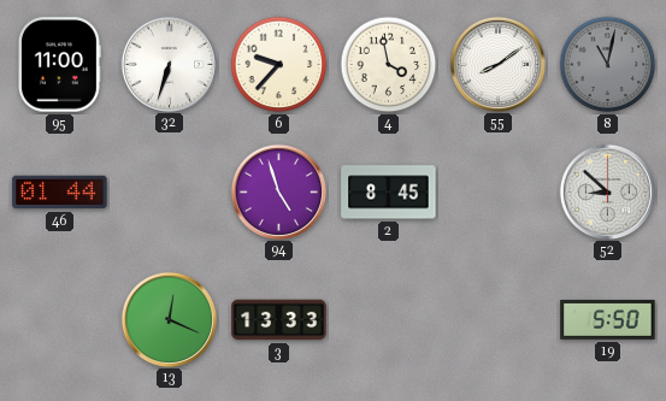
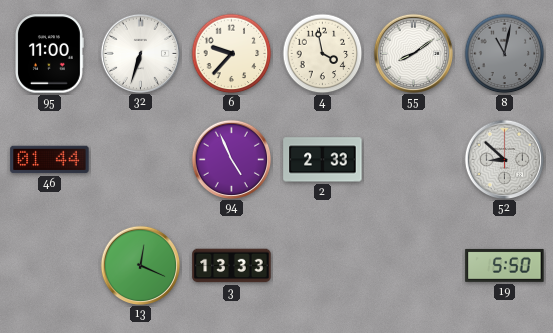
94: 4:57 -> 4:56 (231, 159)
2: 8:45 -> 2:33 (323, 160)
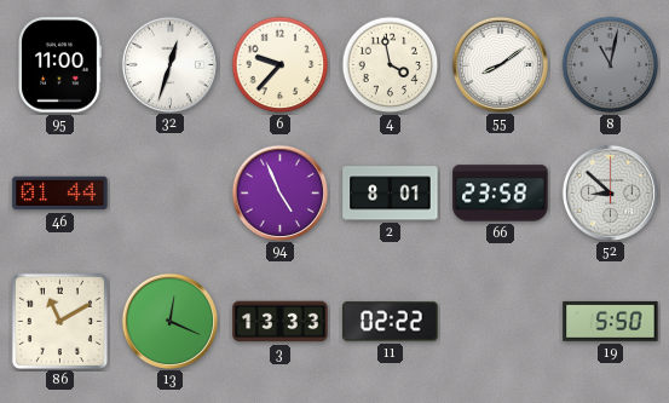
32: 6:33 -> 12:33 (169, 64)
2: 2:33 -> 8:01 (391, 194)
66: none -> 23:58 (501, 194)
86: none -> 11:10 (59, 321)
11: none -> 02:22 (391, 322)
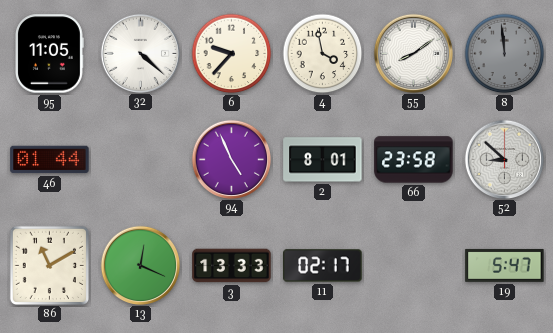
95: 11:00 -> 11:05 (50, 54)
32: 12:33 -> 4:22 (140, 53)
8: 11:02 -> 11:59 (505, 54)
11: 02:22 -> 02:17 (323, 266)
19: 5:50 -> 5:47 (505, 265)
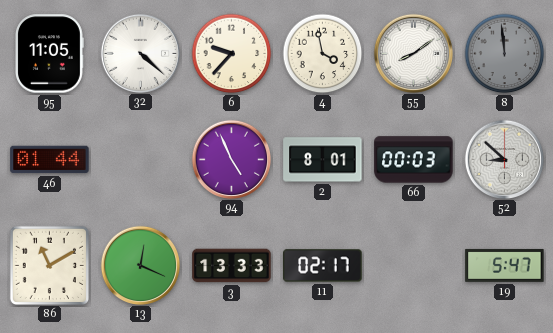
66: 23:58 -> 00:03 (414, 160)
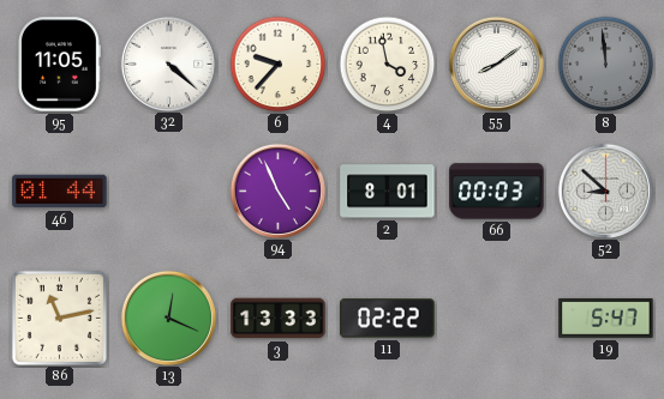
86: 11:10 -> 11:13 (59, 318)
11: 02:17 -> 02:22 (388, 319)
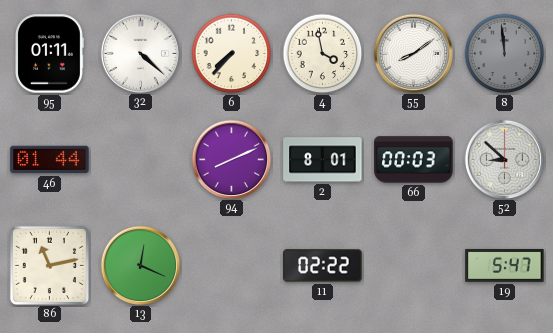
95: 11:05 -> 01:11 (50, 54)
6: 9:37 -> 7:37 (232, 54)
94: 4:56 -> 8:11 (231, 159)
3: 13:33 -> none (279, 319)
